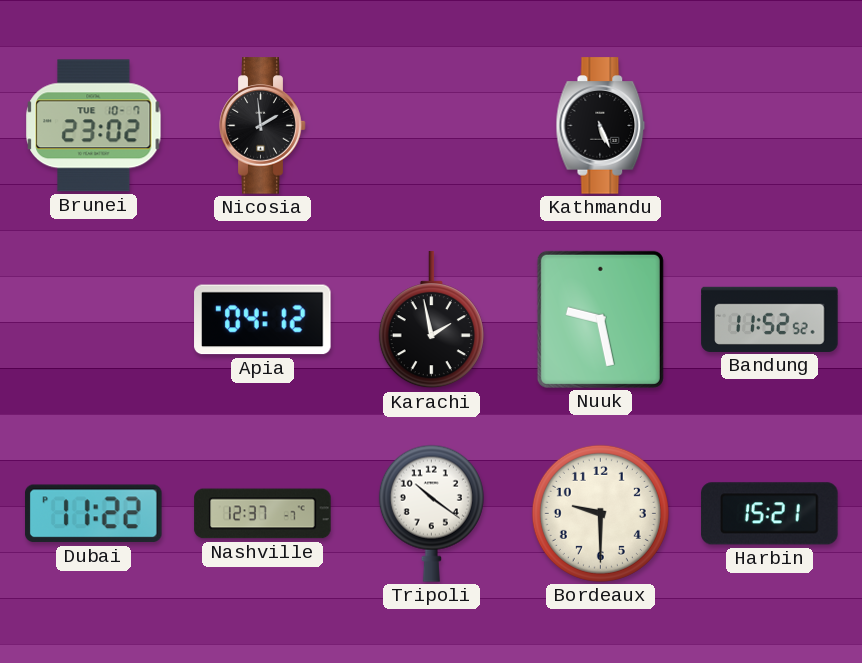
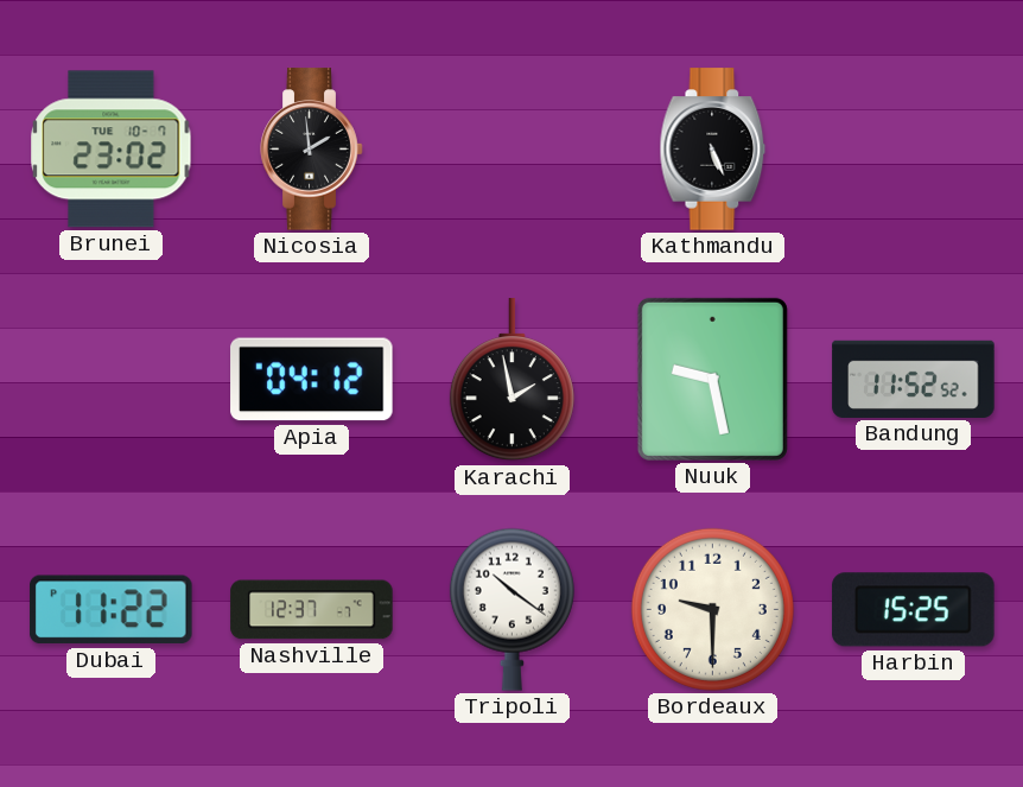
Harbin: 15:21 -> 15:25 (914, 610)
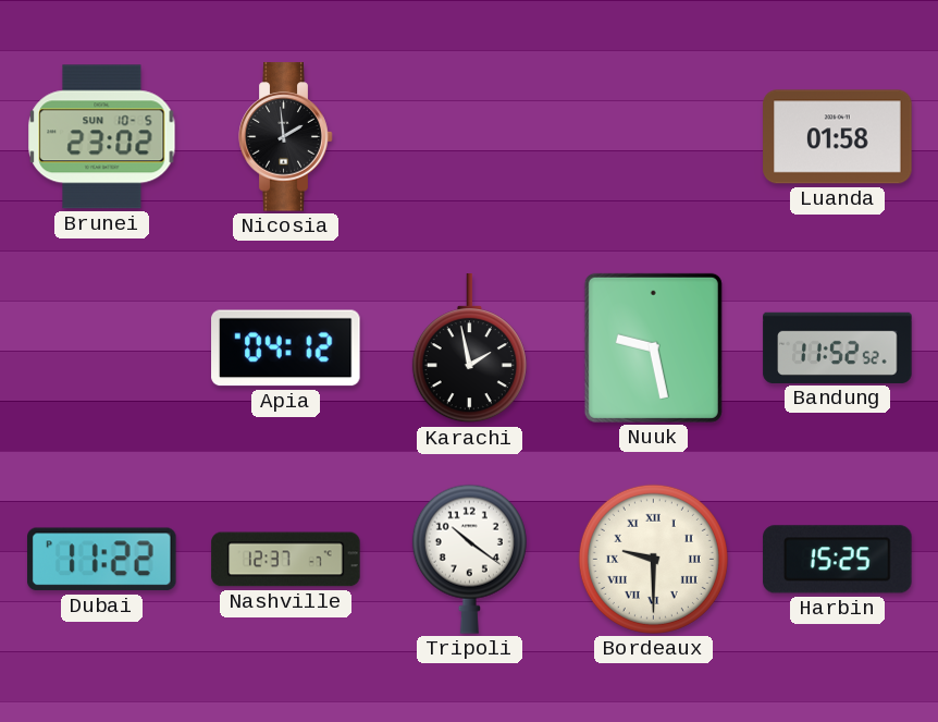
Brunei date: TUE 10-7 -> SUN 10-5 (102, 137)
Kathmandu: 5:26 -> none (713, 150)
Luanda: none -> 01:58 (838, 137)
Bordeaux numerals: Arabic -> Roman (653, 559)
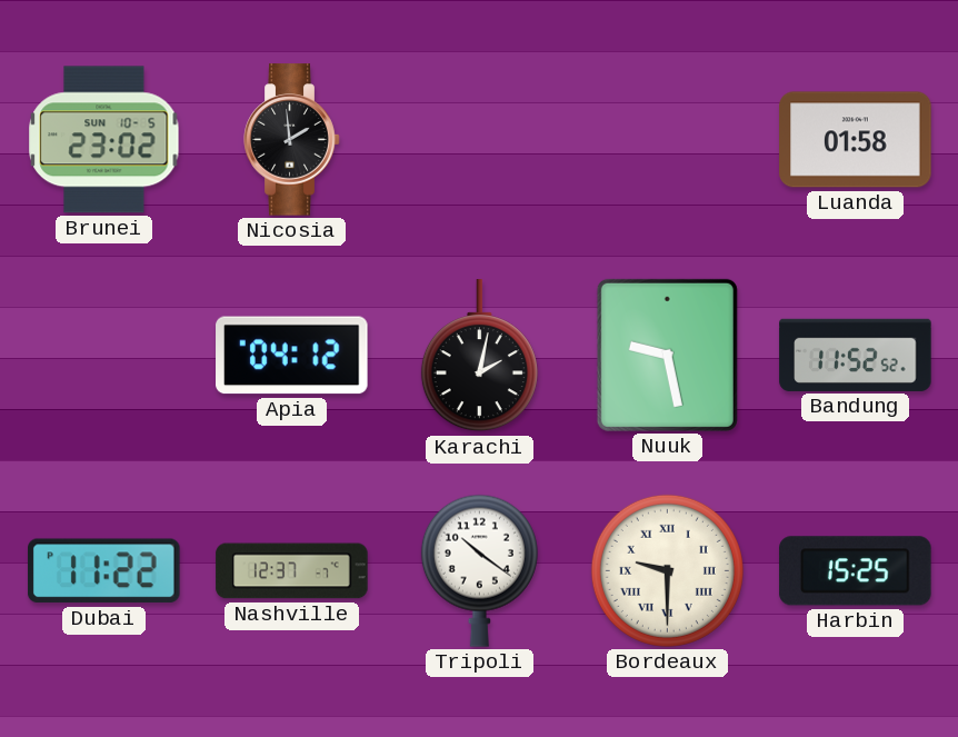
Karachi: 1:58 -> 2:02 (479, 356)
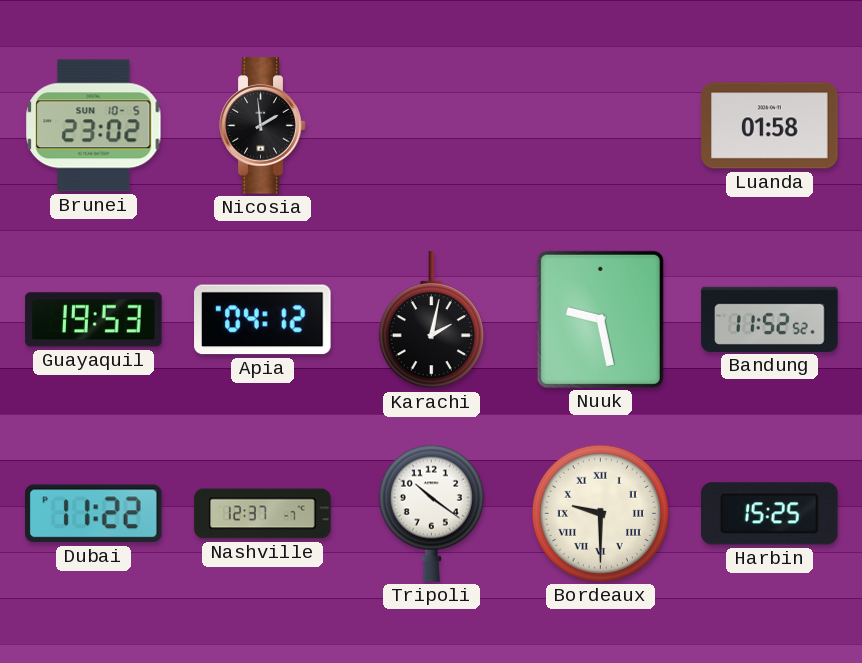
Guayaquil: none -> 19:53 (94, 320)
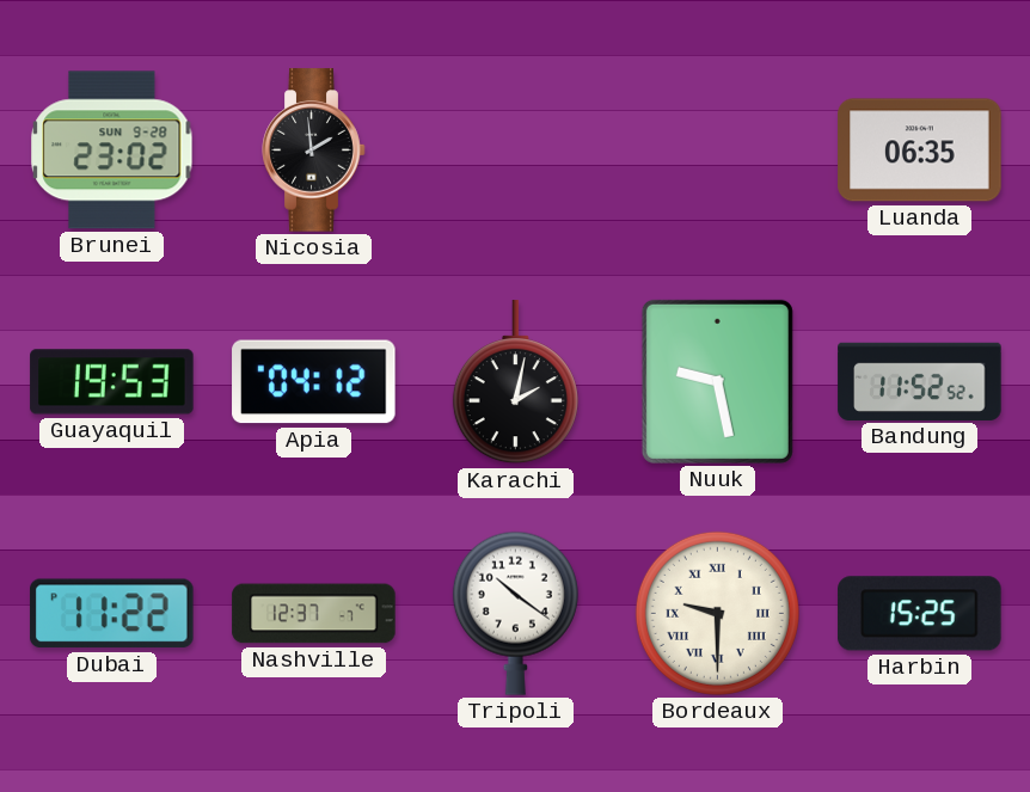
Brunei date: SUN 10-5 -> SUN 9-28 (112, 151)
Luanda: 01:58 -> 06:35 (920, 151)
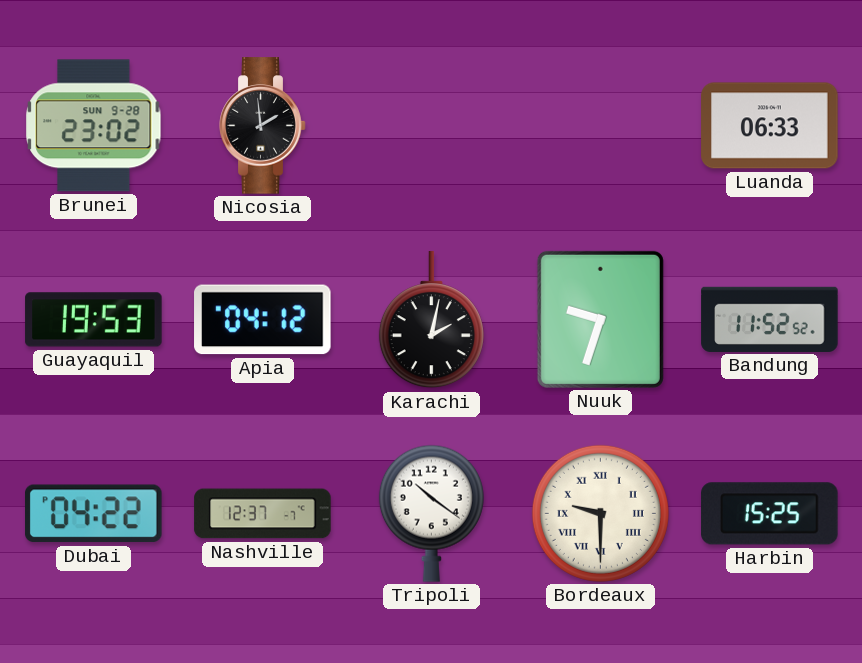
Luanda: 06:35 -> 06:33 (770, 126)
Nuuk: 9:28 -> 9:33 (600, 319)
Dubai: 11:22 -> 04:22 (94, 514)
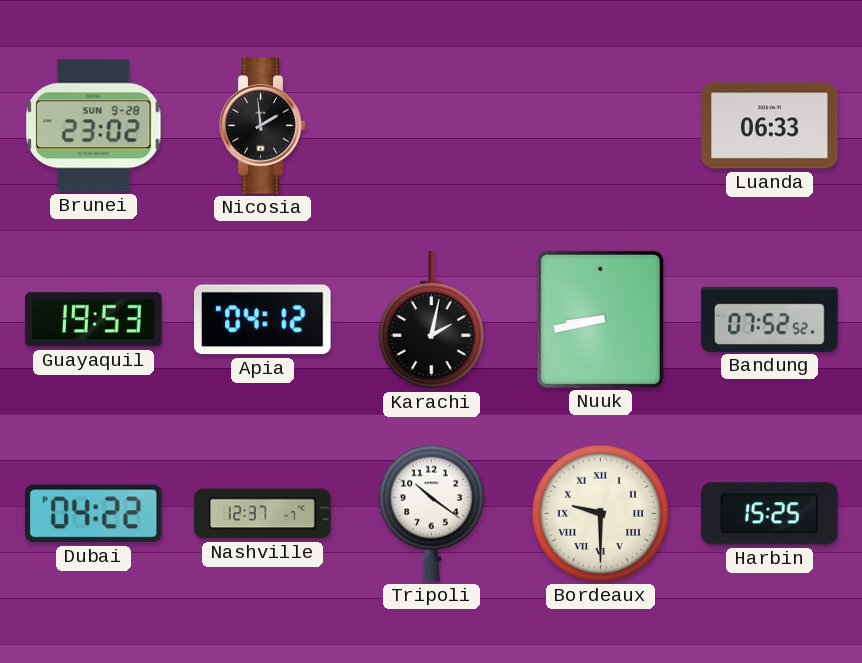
Nuuk: 9:33 -> 8:43 (600, 319)
Bandung: 11:52 -> 07:52 (770, 319)
